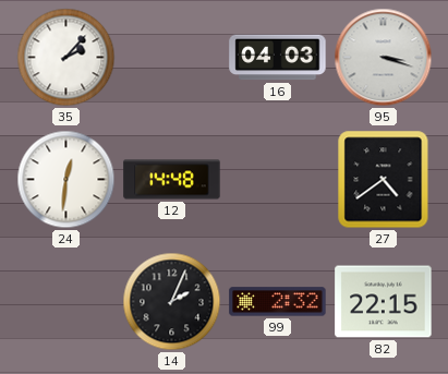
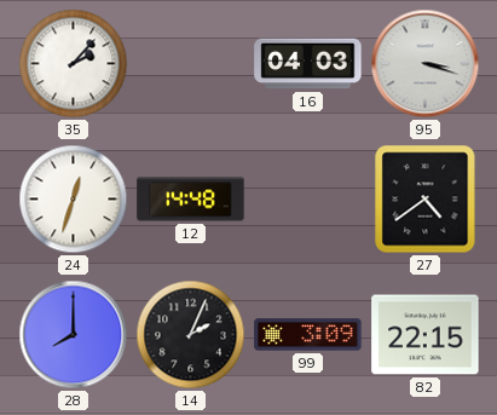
24: 12:31 -> 12:33 (74, 200)
28: none -> 8:00 (74, 335)
99: 2:32 -> 3:09 (308, 335)
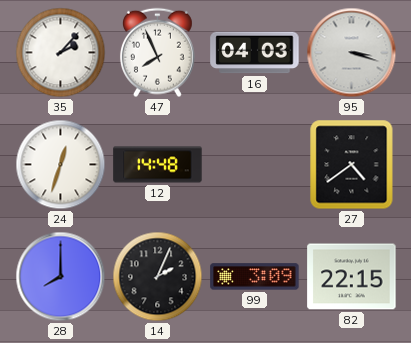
47: none -> 7:56 (157, 53)
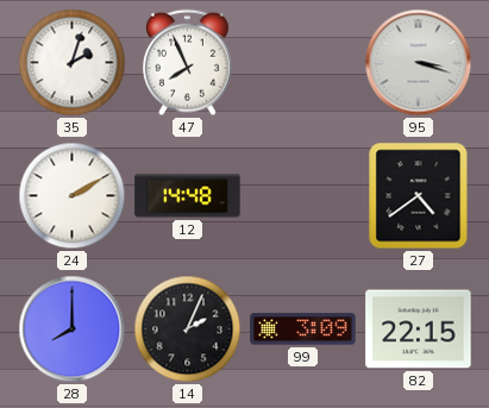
35: 2:07 -> 2:03 (73, 63)
16: 04:03 -> none (255, 53)
24: 12:33 -> 2:10 (73, 196)
